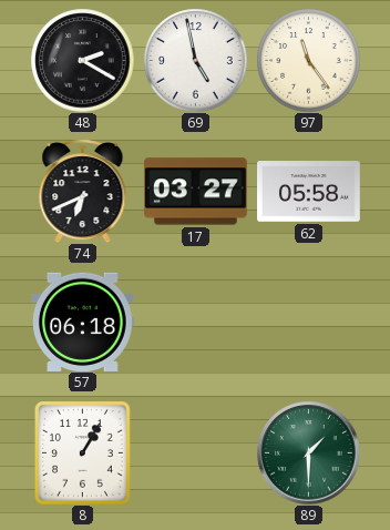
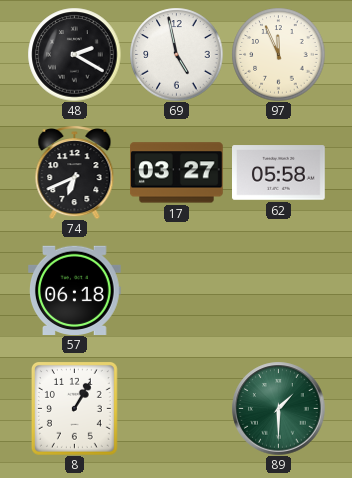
97: 11:24 -> 11:56 (278, 54)
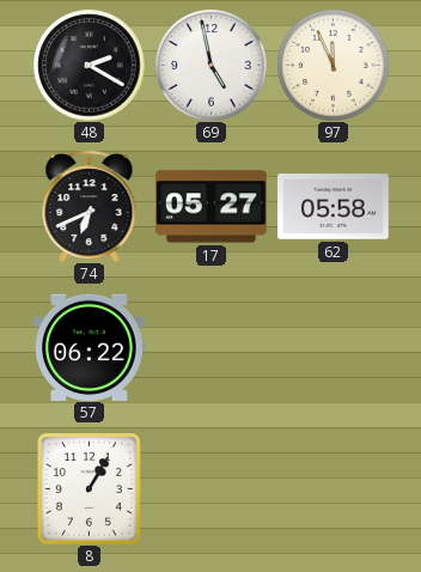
17: 03:27 -> 05:27 (212, 207)
57: 06:18 -> 06:22 (90, 347)
89: 1:30 -> none (278, 408)
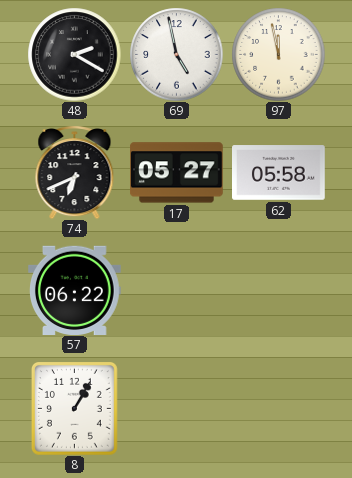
97: 11:56 -> 11:58 (278, 54)
